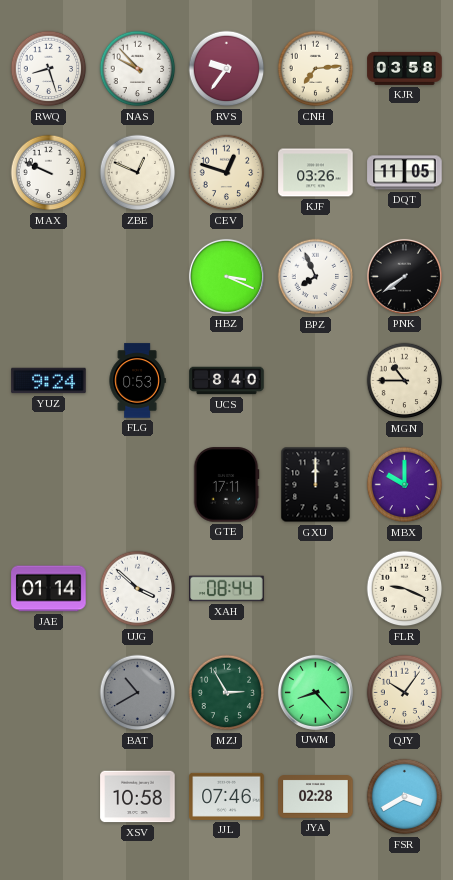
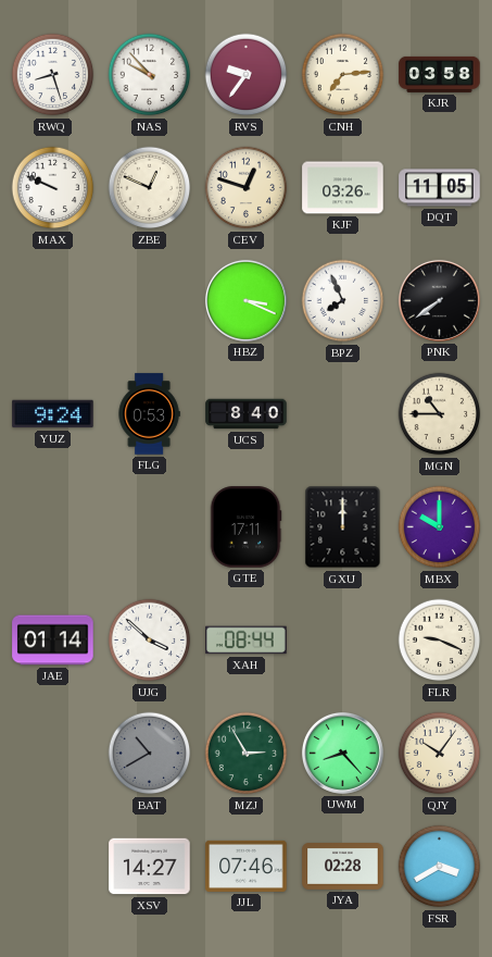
XSV: 10:58 -> 14:27 (150, 867)
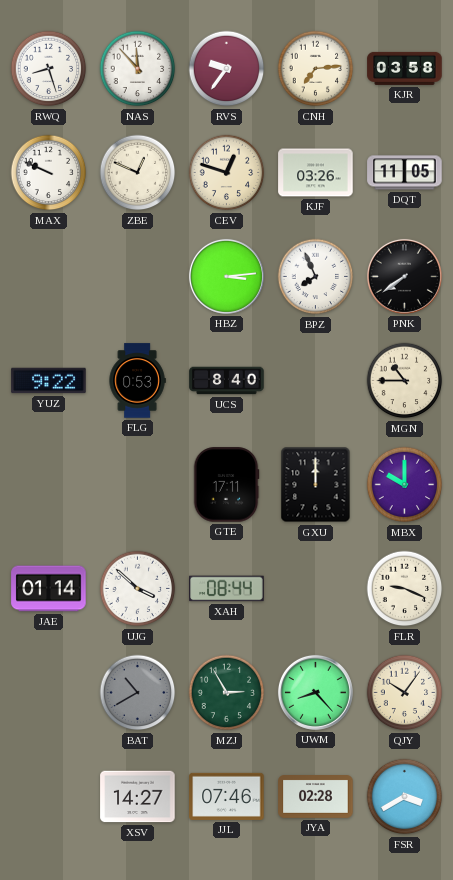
NAS: 9:53 -> 11:53 (138, 69)
HBZ: 3:19 -> 3:14 (226, 276)
YUZ: 9:24 -> 9:22 (49, 381)
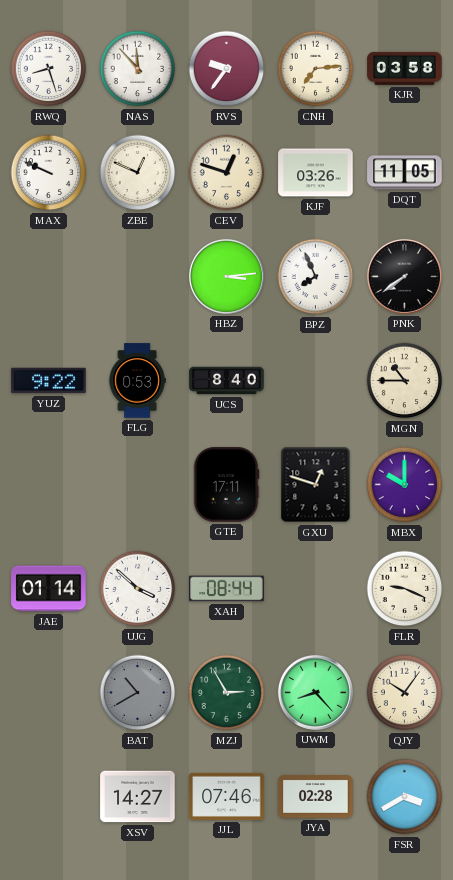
GXU: 12:00 -> 12:48 (316, 485)
